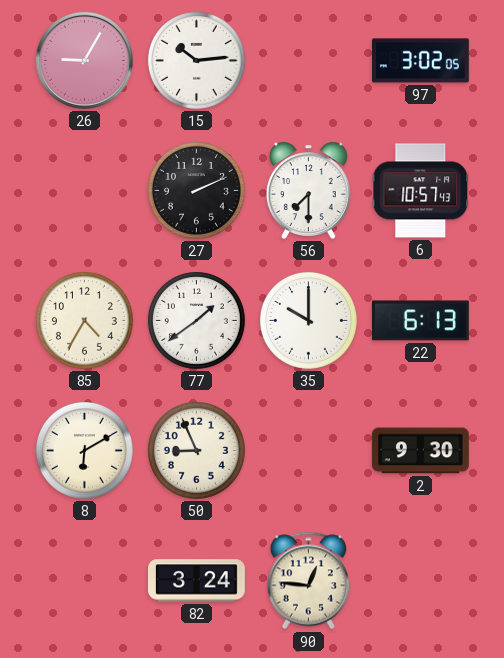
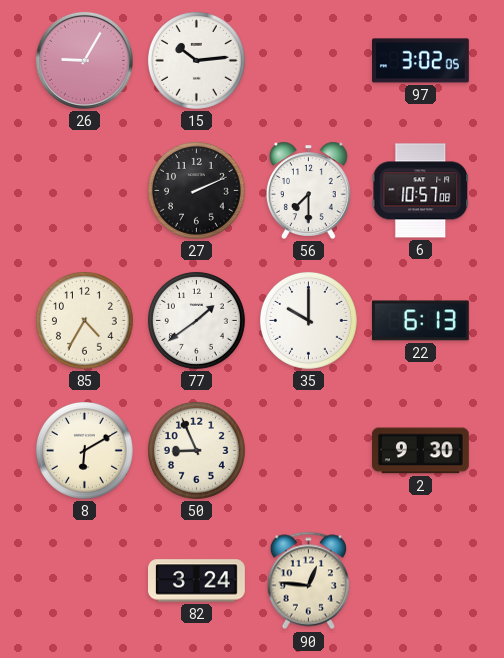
6: 10:57:43 -> 10:57:08 (420, 191)
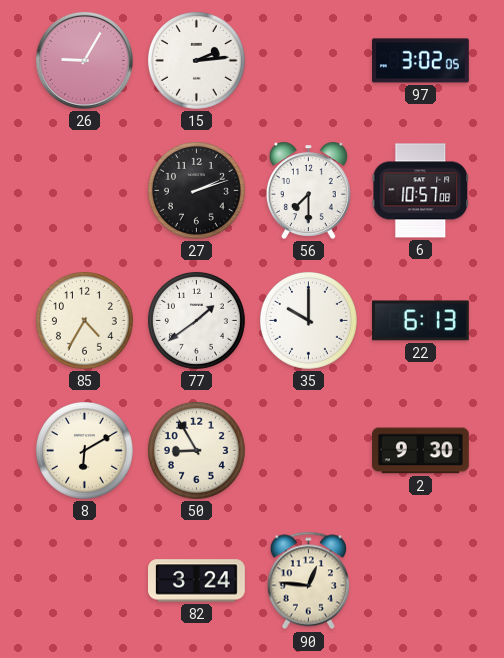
15: 10:14 -> 2:14 (196, 60)
27: 2:11 -> 2:12 (196, 190)
50: 8:56 -> 8:55 (196, 450)
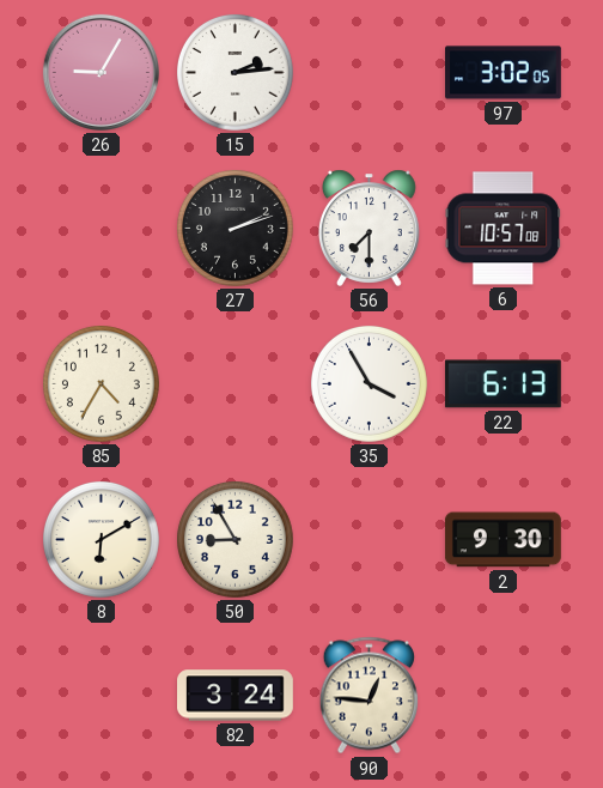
77: 1:39 -> none (196, 320)
35: 10:00 -> 3:55 (368, 383)
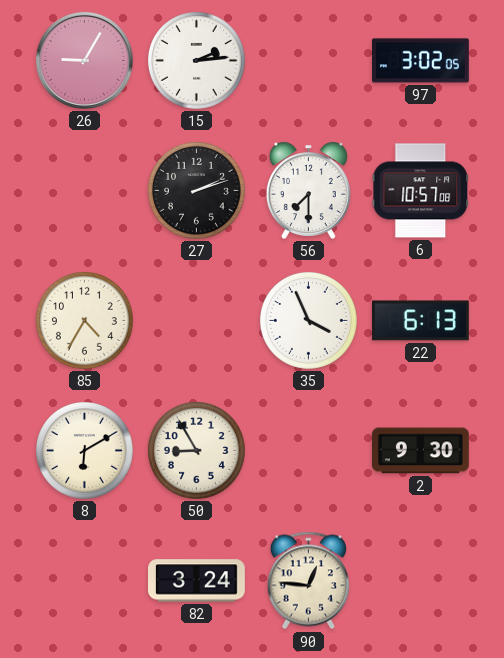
35: 3:55 -> 3:56 (308, 320)
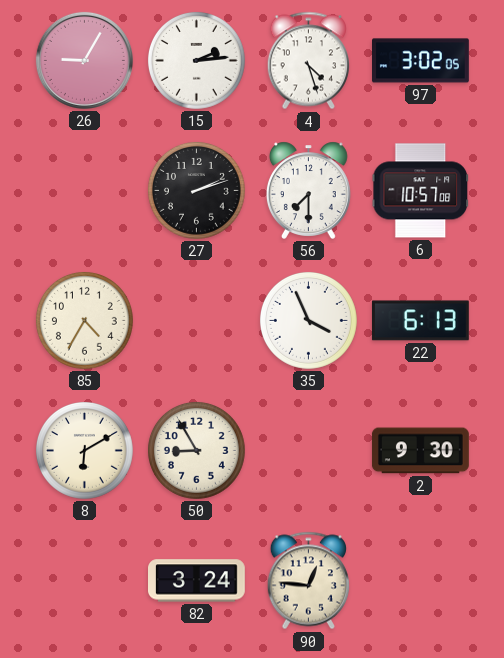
4: none -> 4:27 (308, 61)
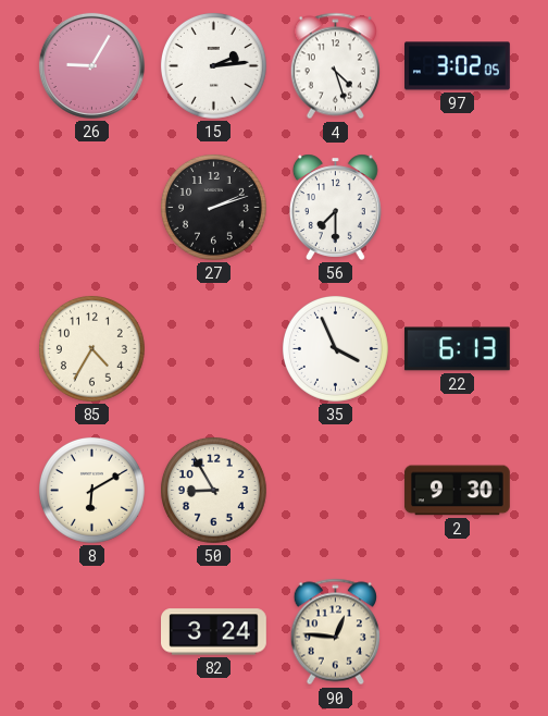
6: 10:57 -> none (420, 191)
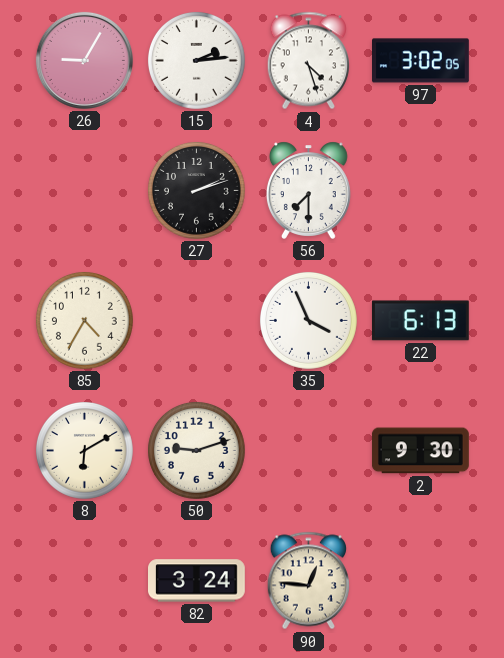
50: 8:55 -> 9:12 (196, 450)
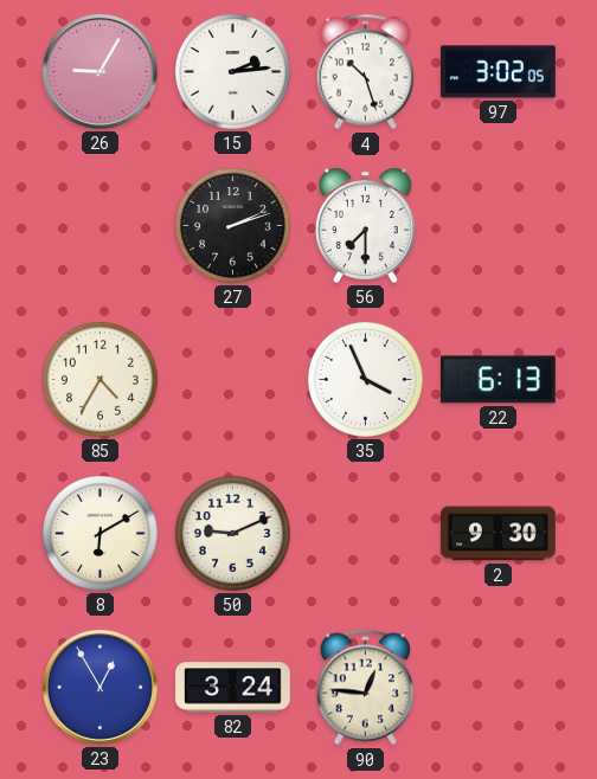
4: 4:27 -> 10:27 (365, 72)
50: 9:12 -> 9:11 (232, 533)
23: none -> 12:55 (99, 687)
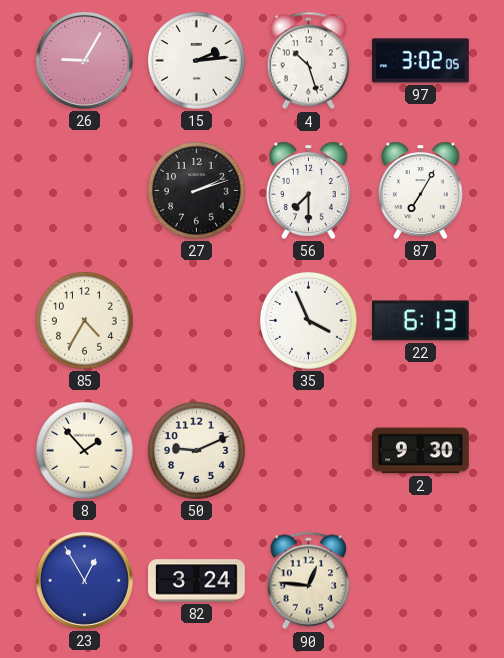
87: none -> 7:05 (420, 190)
8: 6:10 -> 1:53 (84, 450)
